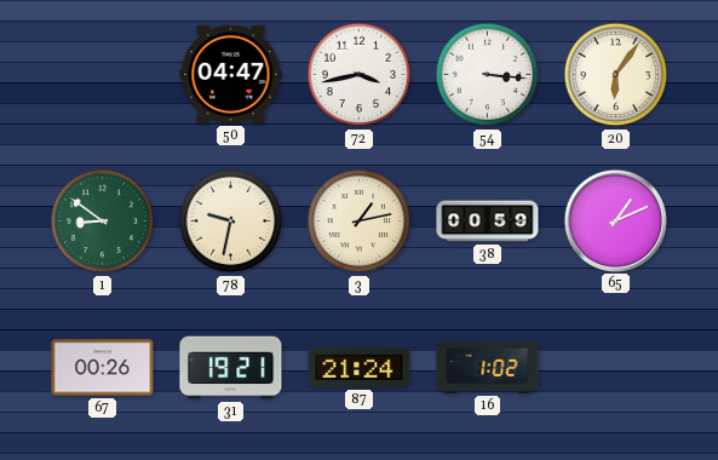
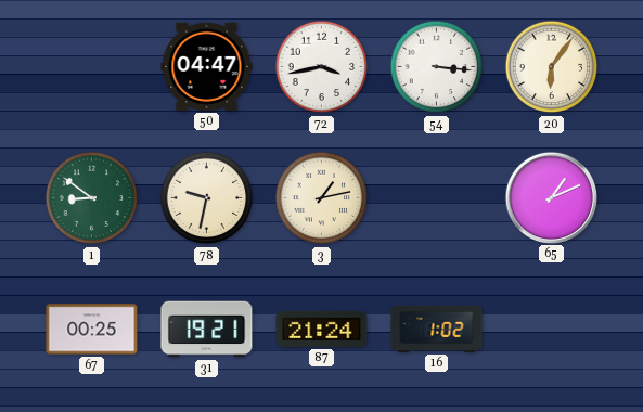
38: 00:59 -> none (488, 222)
67: 00:26 -> 00:25 (92, 330)
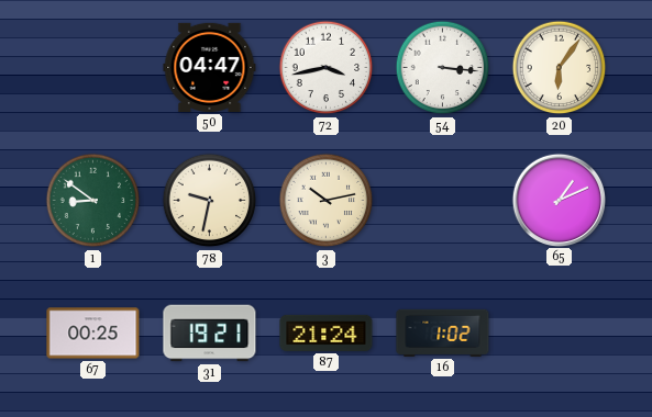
3: 1:13 -> 10:13 (327, 201)
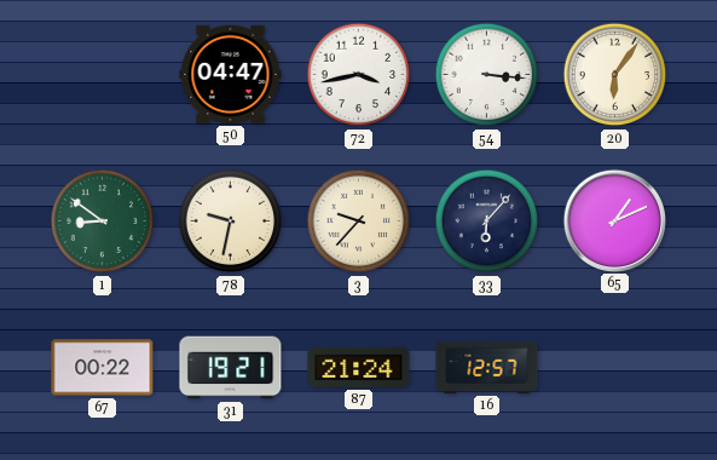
3: 10:13 -> 9:37 (359, 222)
33: none -> 6:07 (487, 222)
67: 00:25 -> 00:22 (103, 368)
16: 1:02 -> 12:57 (487, 367)
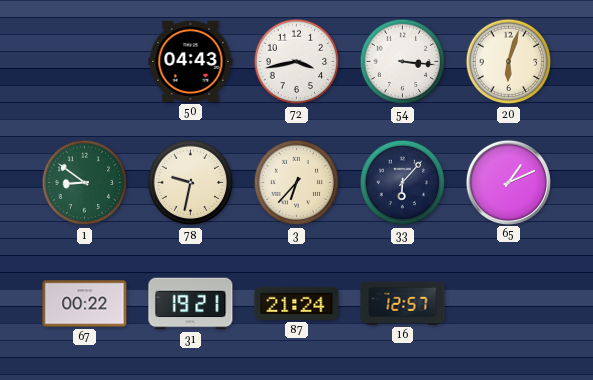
50: 04:47 -> 04:43 (191, 61)
20: 6:06 -> 6:03 (509, 62)
3: 9:37 -> 6:37 (297, 183)
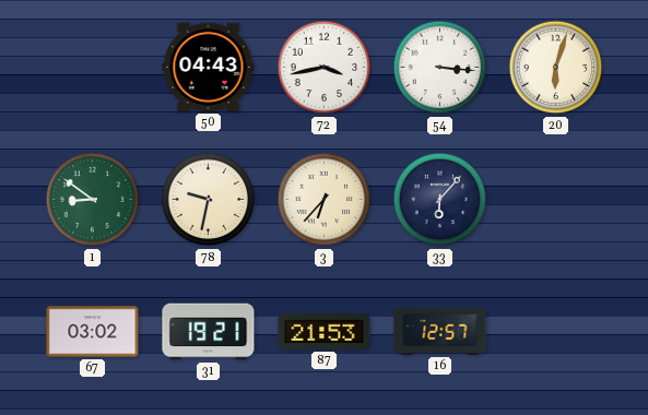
65: 1:11 -> none (508, 182)
67: 00:22 -> 03:02 (93, 332)
87: 21:24 -> 21:53 (325, 331)
